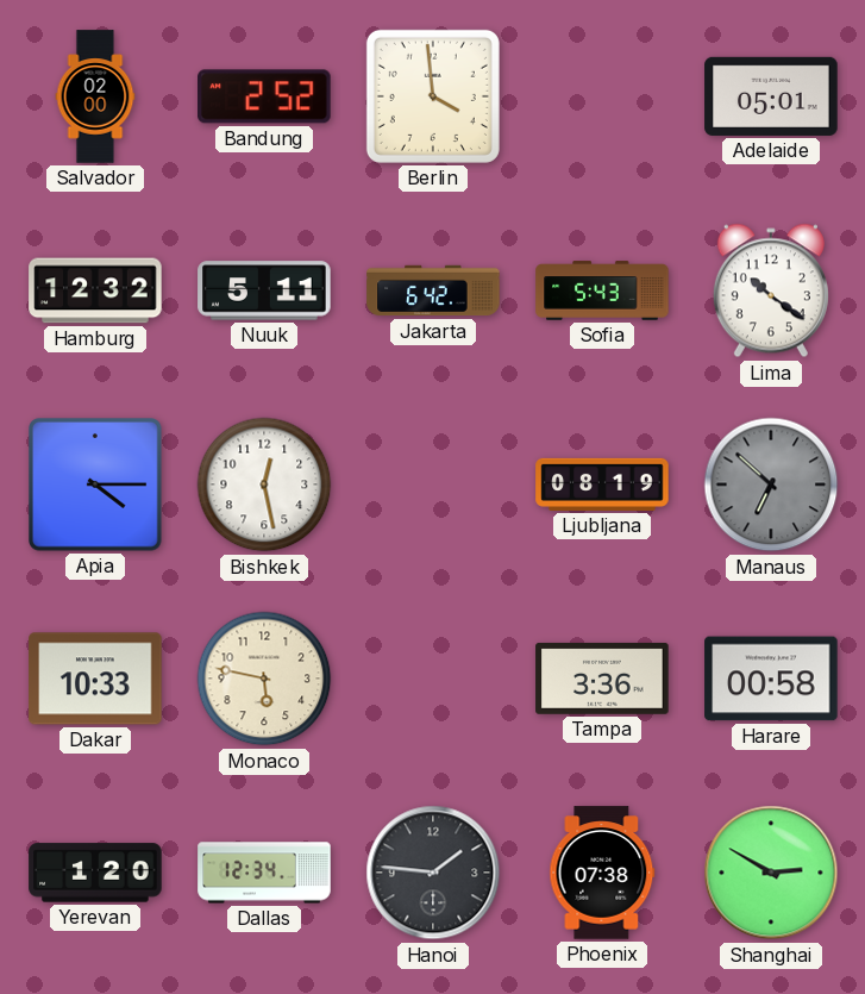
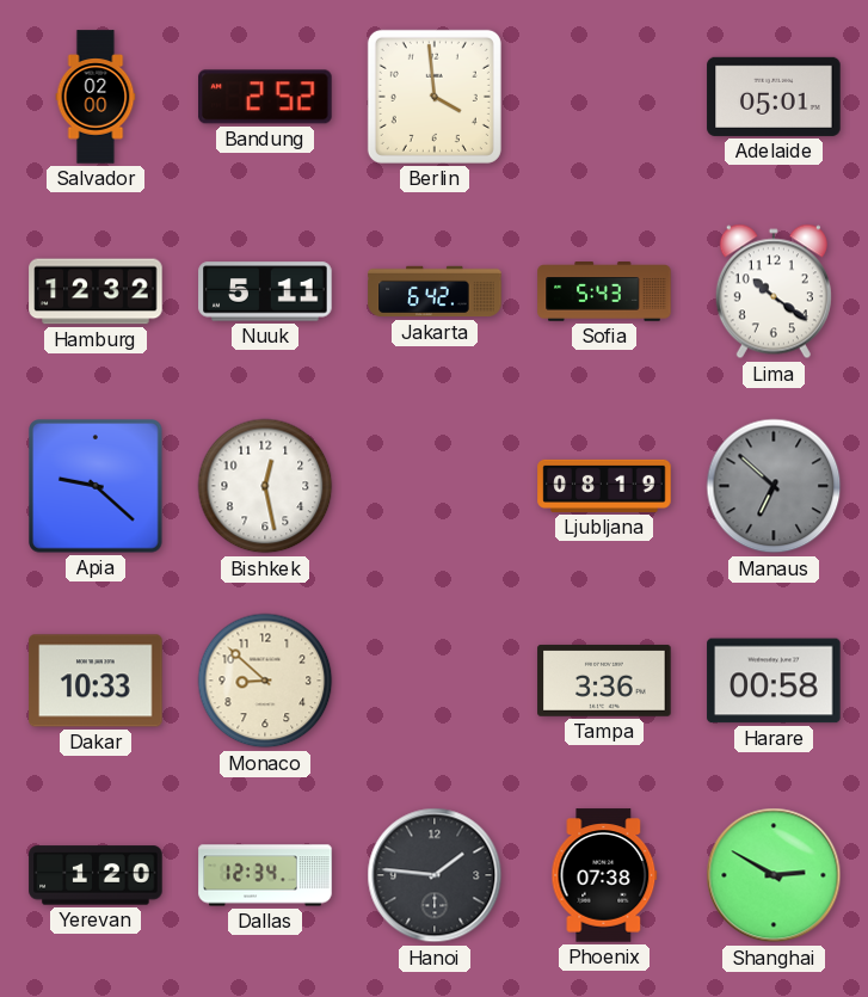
Apia: 4:15 -> 9:22 (97, 487)
Monaco: 5:47 -> 8:52 (265, 681)
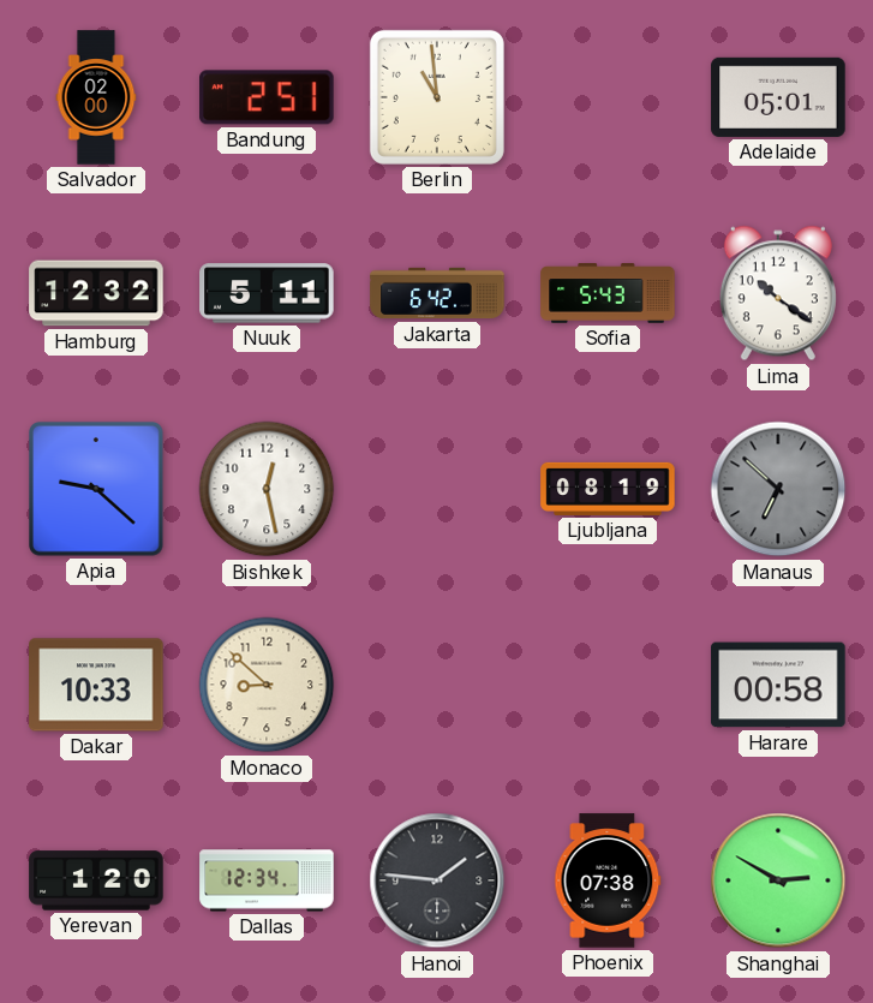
Bandung: 2:52 -> 2:51 (267, 97)
Berlin: 3:59 -> 10:59 (437, 97)
Tampa: 3:36 -> none (604, 681)
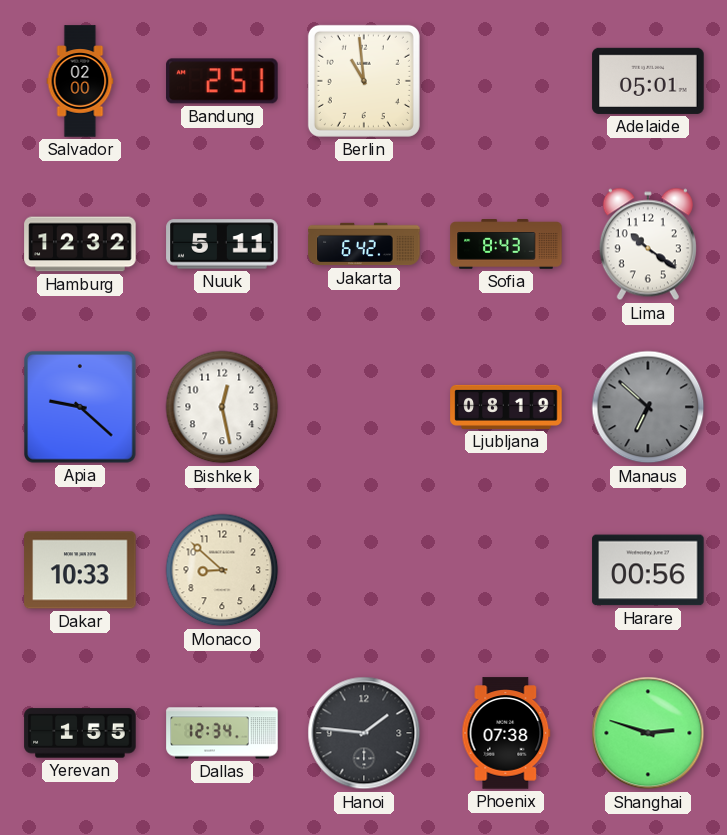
Sofia: 5:43 -> 8:43 (506, 244)
Harare: 00:58 -> 00:56 (648, 570)
Yerevan: 1:20 -> 1:55 (80, 733)
Shanghai: 2:50 -> 2:48 (648, 733)
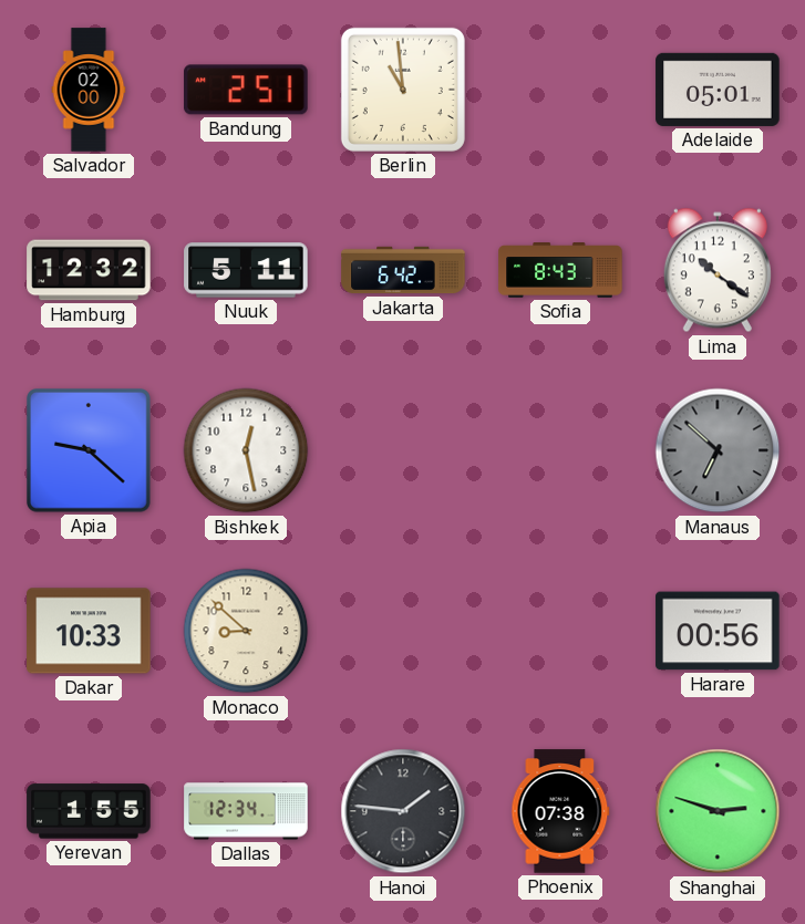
Ljubljana: 08:19 -> none (506, 407)
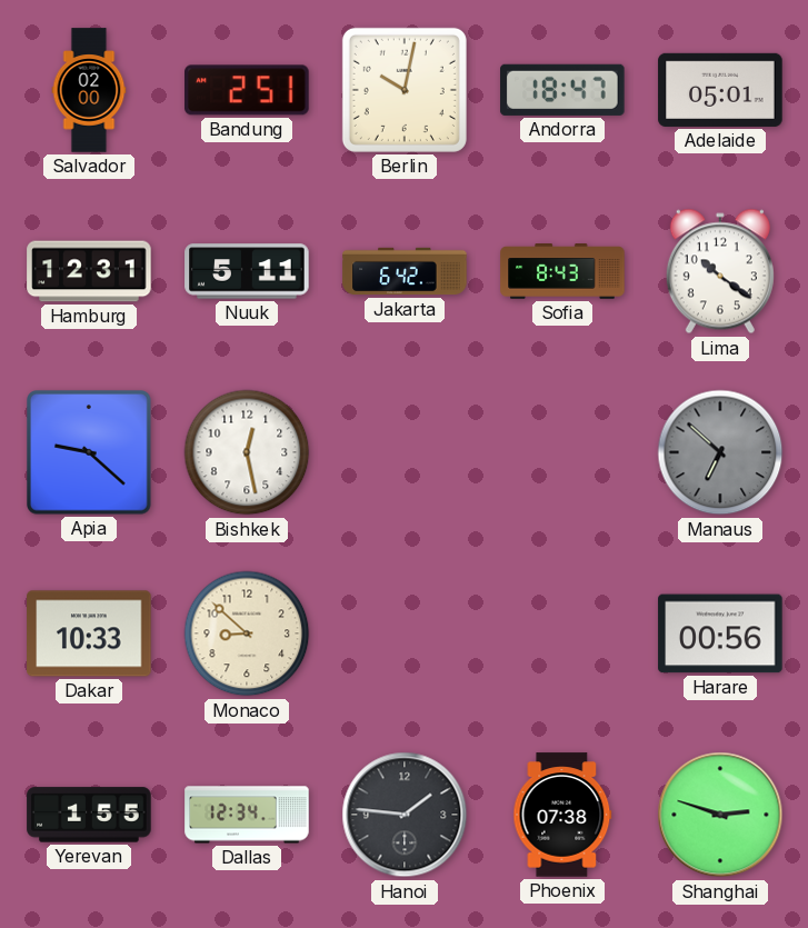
Berlin: 10:59 -> 10:02 (405, 90)
Andorra: none -> 18:47 (562, 90)
Hamburg: 12:32 -> 12:31 (89, 271)
